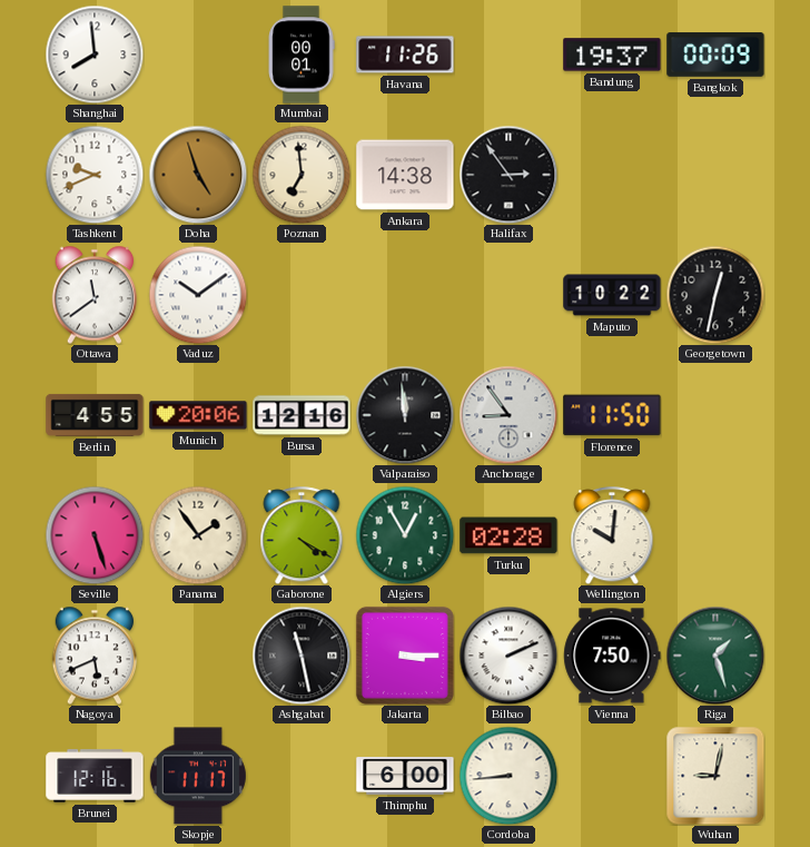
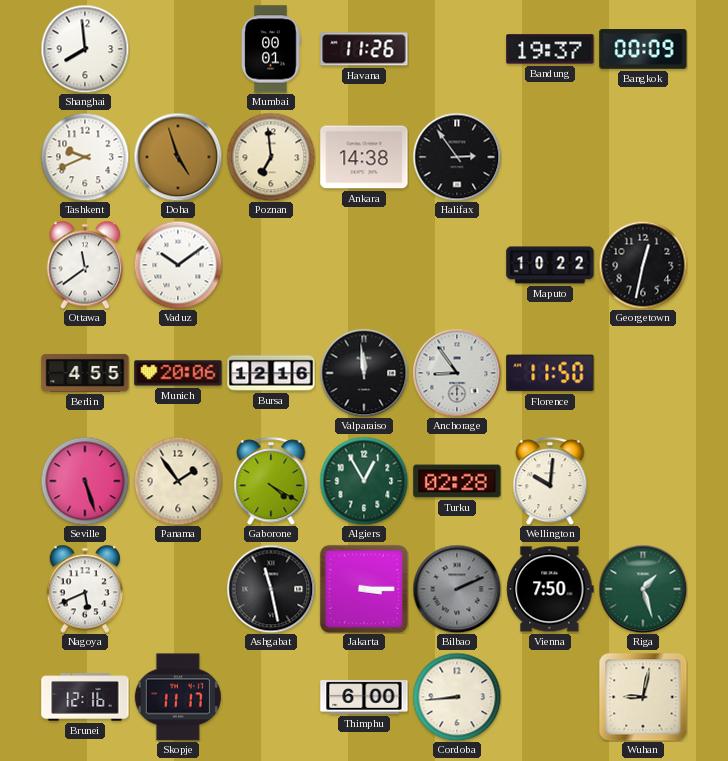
Bilbao dial: white -> grey (457, 589)
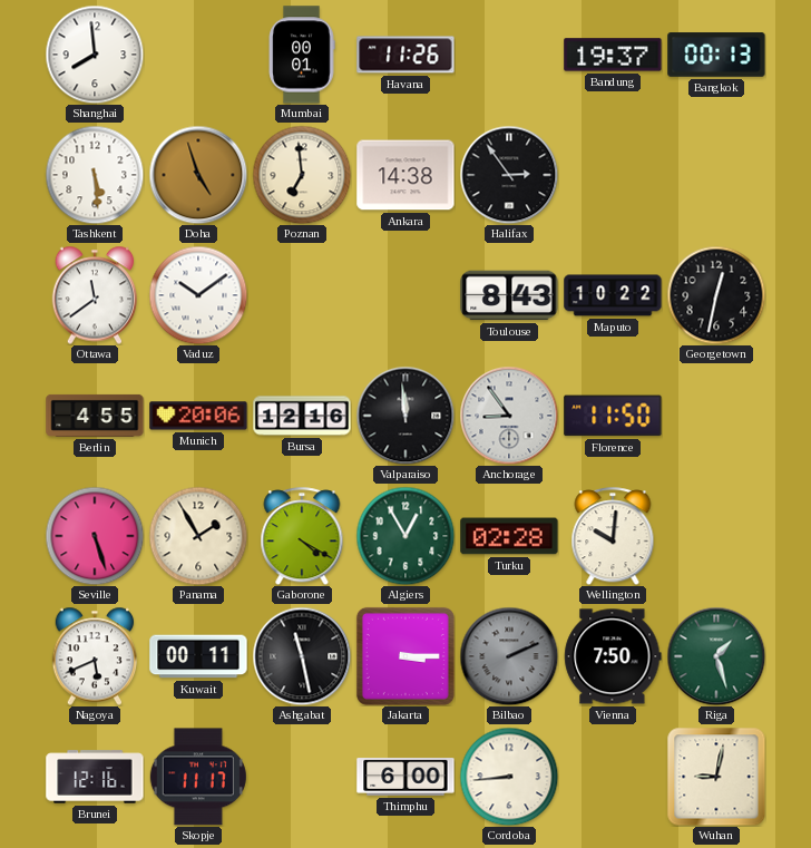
Bangkok: 00:09 -> 00:13 (716, 55)
Tashkent: 9:41 -> 5:29 (95, 175)
Toulouse: none -> 8:43 (509, 295)
Panama: 1:54 -> 1:55 (198, 536)
Kuwait: none -> 00:11 (198, 656)
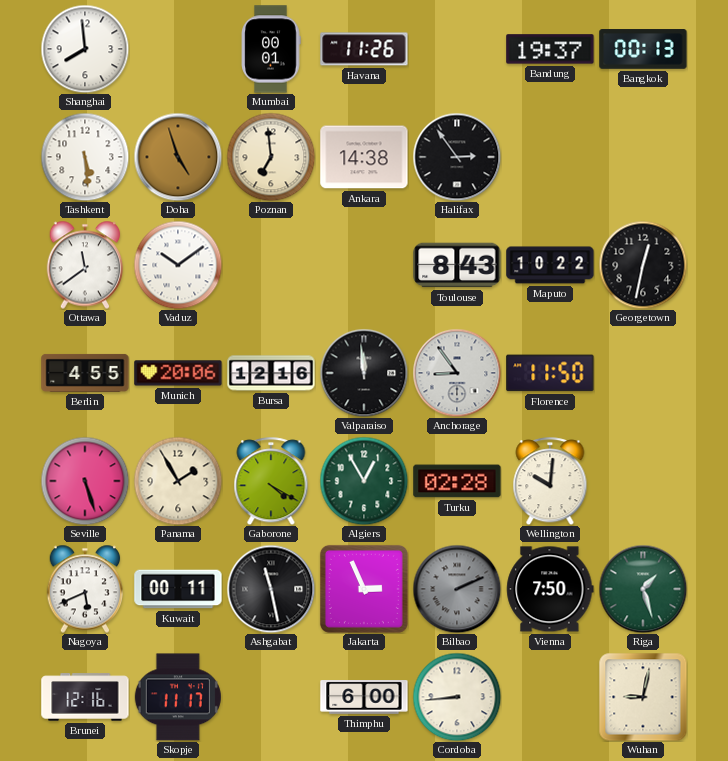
Jakarta: 3:15 -> 2:56 (364, 589)
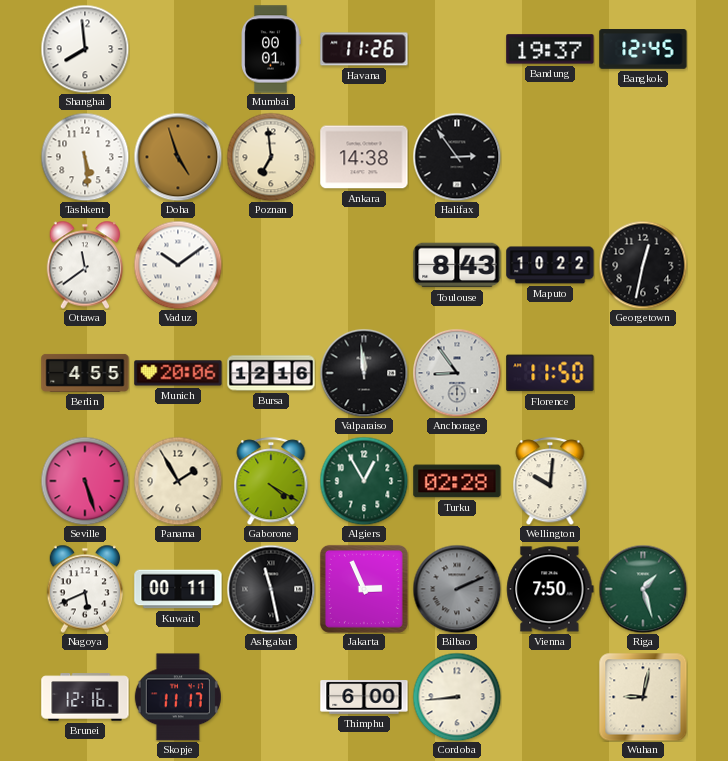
Bangkok: 00:13 -> 12:45 (643, 49)
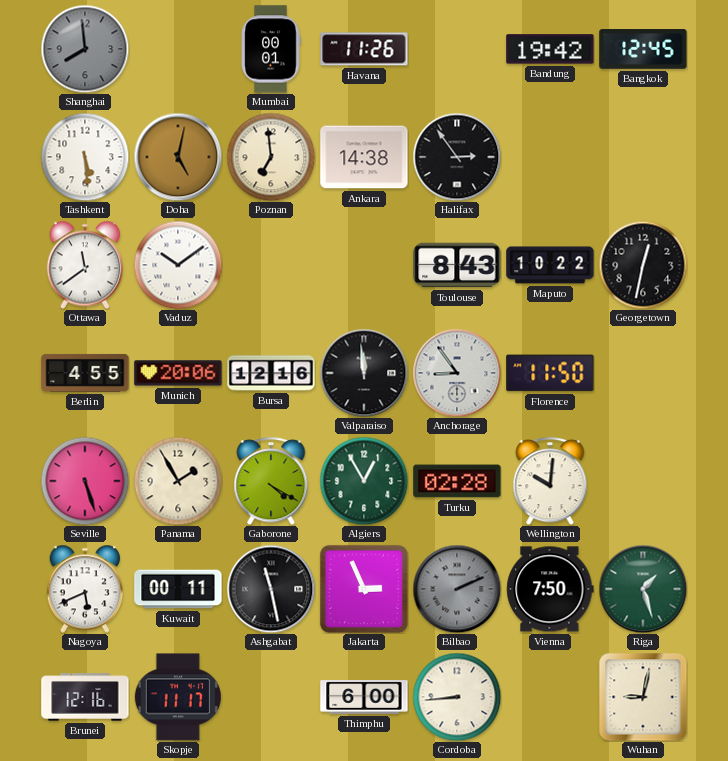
Shanghai dial: white -> grey (85, 49)
Bandung: 19:37 -> 19:42 (550, 49)
Doha: 4:57 -> 5:02 (178, 157)
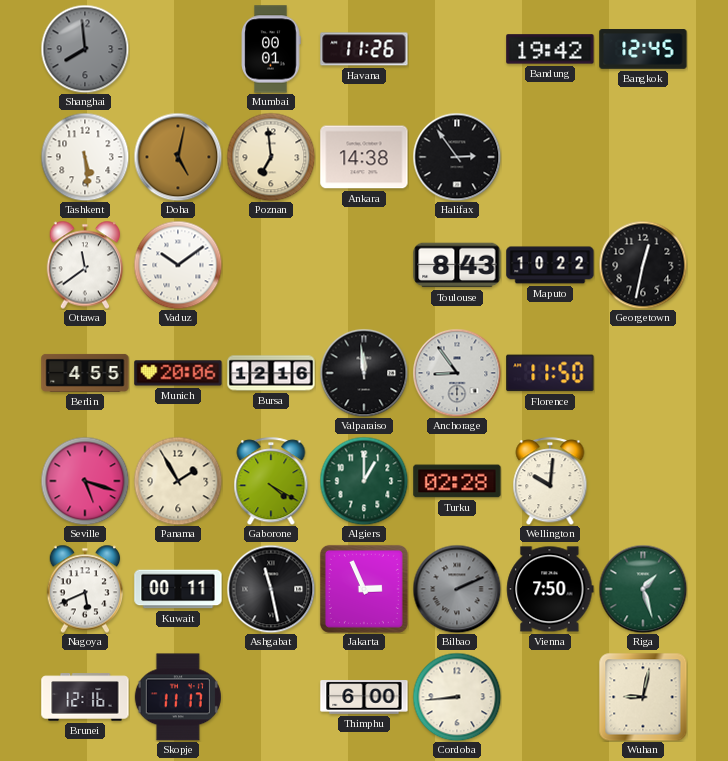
Seville: 5:27 -> 5:18 (85, 481)
Algiers: 12:55 -> 1:00 (364, 481)
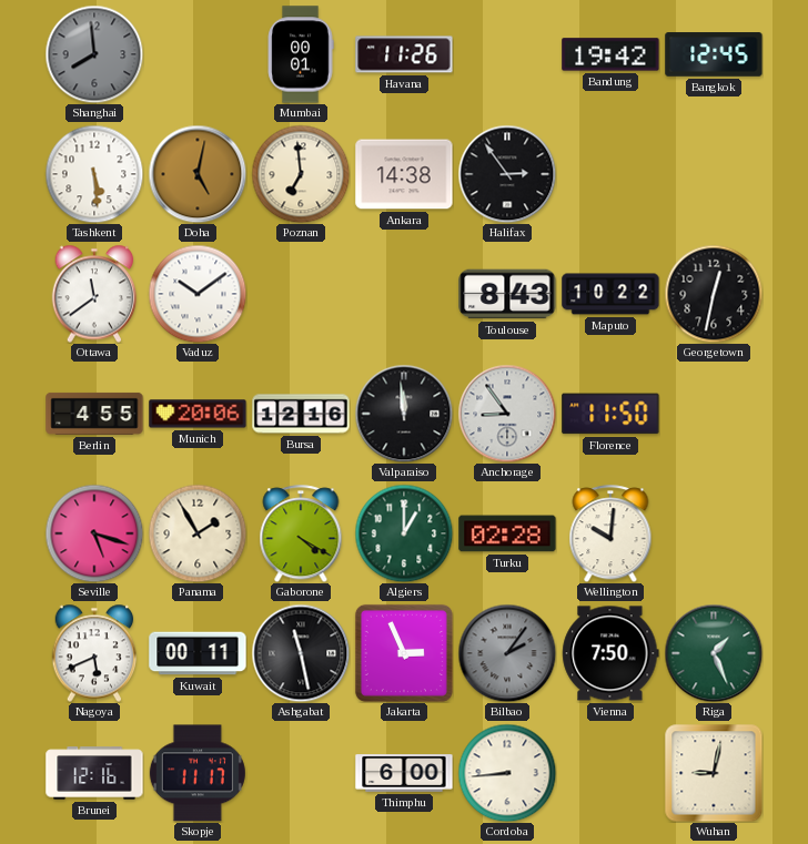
Bilbao: 2:11 -> 2:06 (507, 653)
Riga: 1:27 -> 1:26 (714, 653)
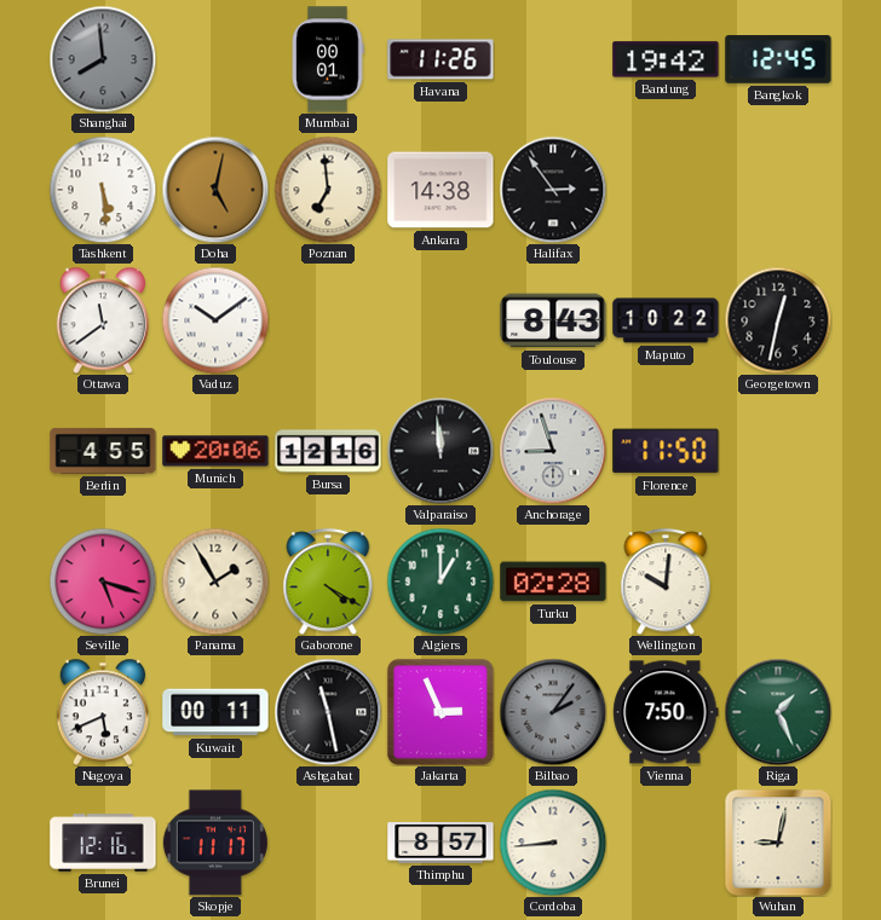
Anchorage: 8:54 -> 8:57 (553, 451)
Thimphu: 6:00 -> 8:57 (440, 843)
